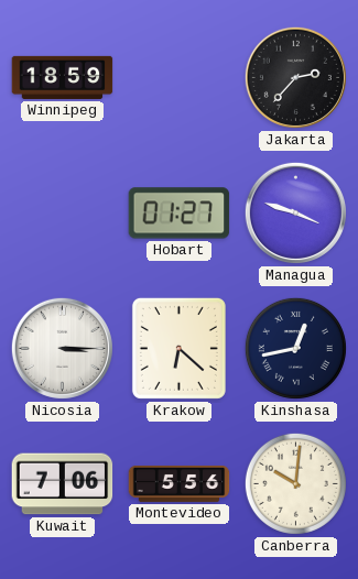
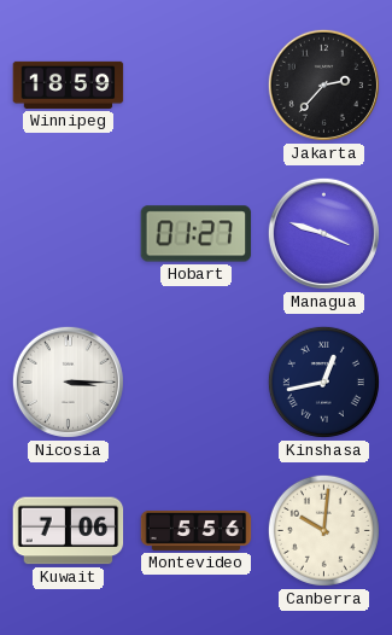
Krakow: 6:22 -> none (178, 348)
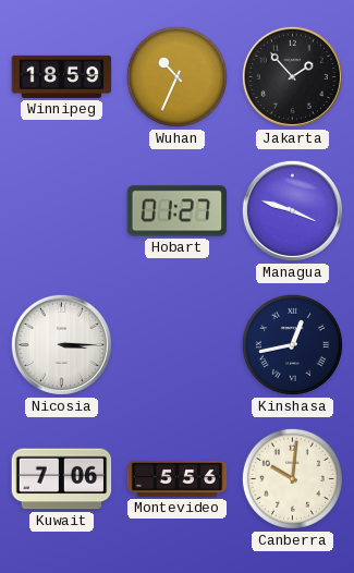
Wuhan: none -> 10:34 (176, 76)
Jakarta: 2:37 -> 1:53 (292, 76)
